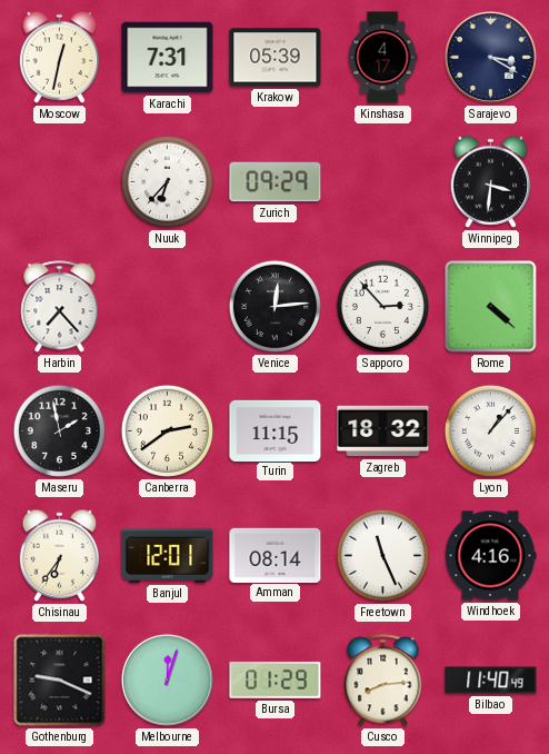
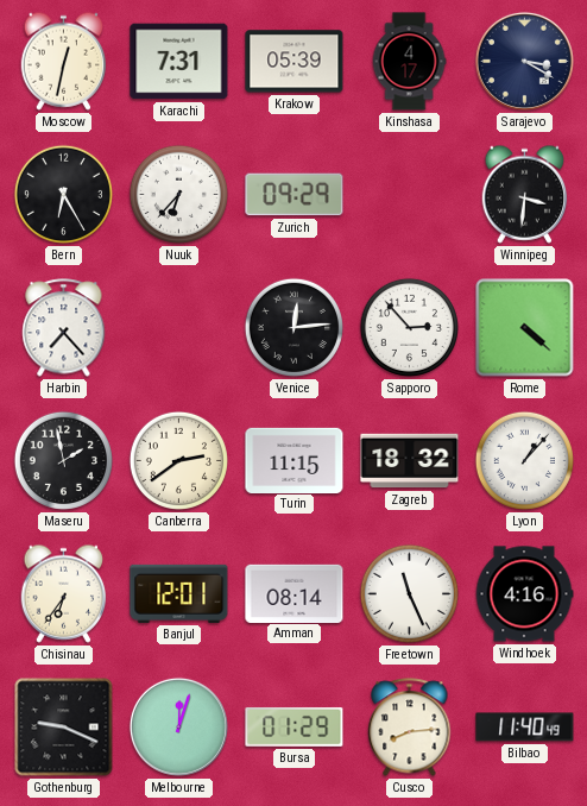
Bern: none -> 6:25 (63, 194)
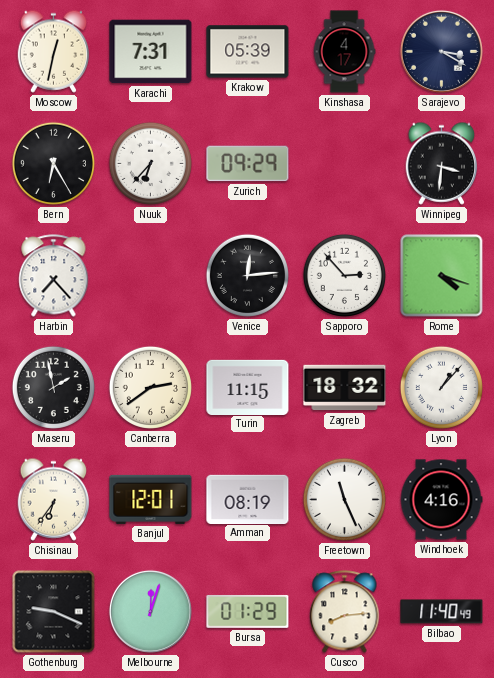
Rome: 4:22 -> 4:18 (442, 276)
Amman: 08:14 -> 08:19 (248, 499)
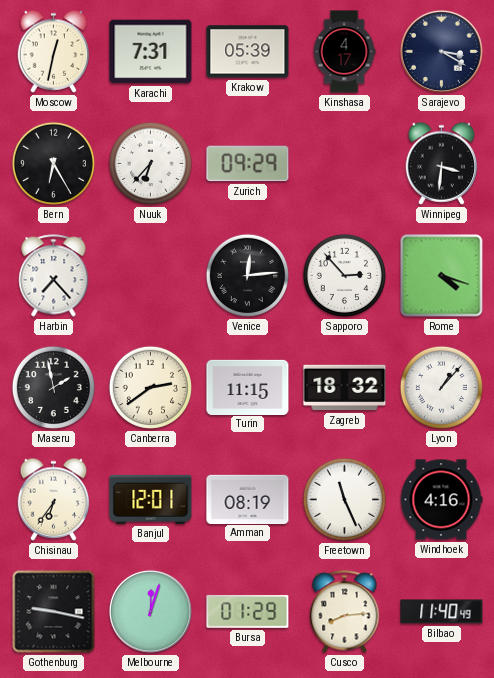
Gothenburg: 9:19 -> 9:17 (54, 612)
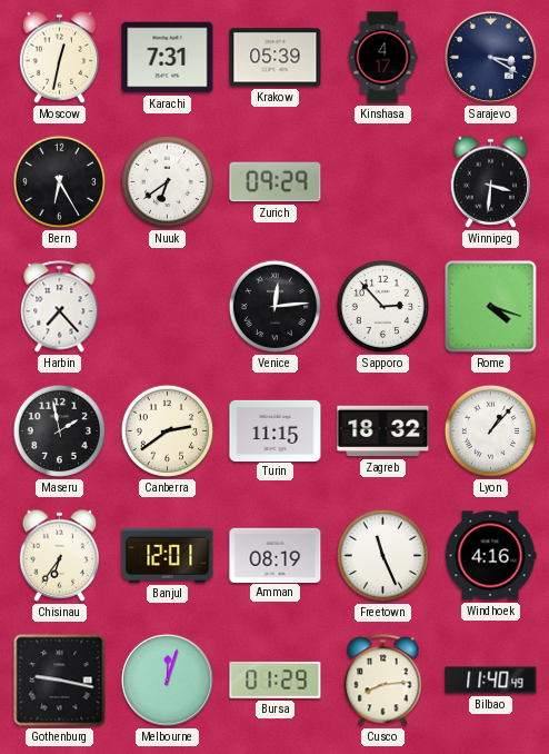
Nuuk: 6:37 -> 6:39 (167, 181)
